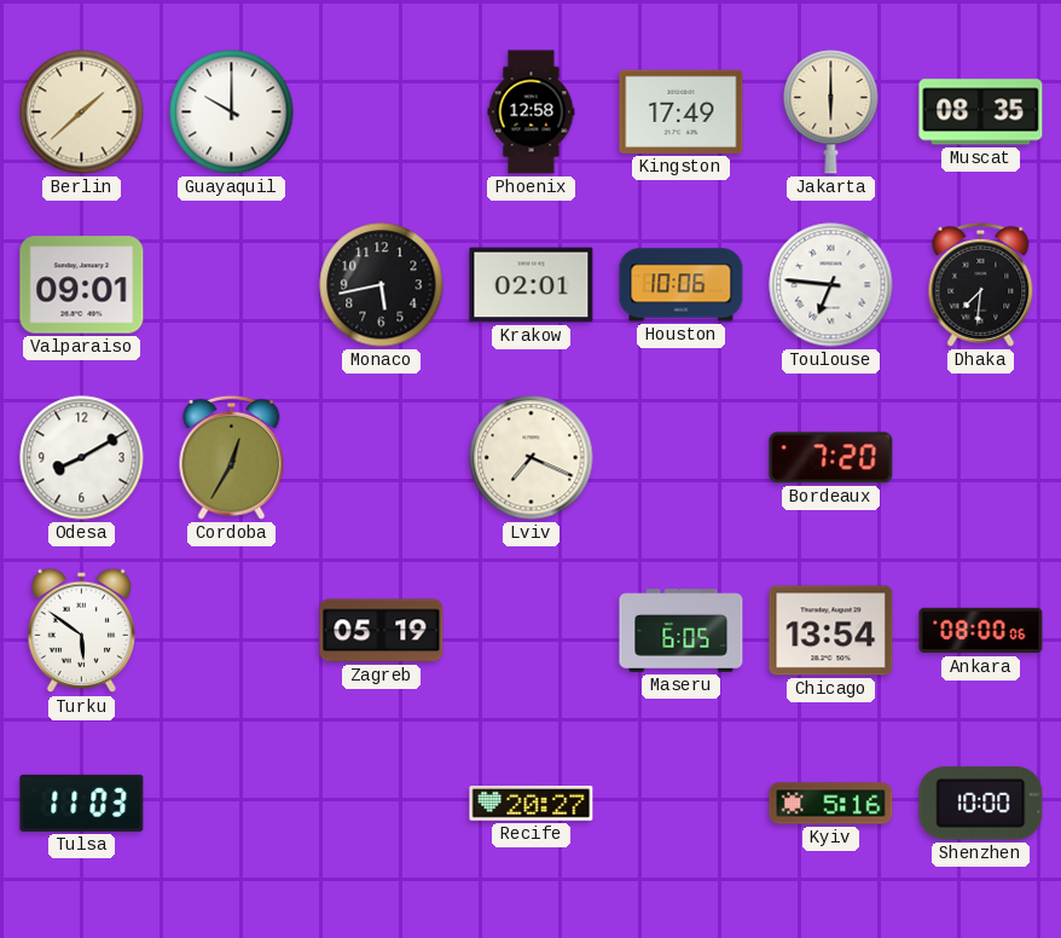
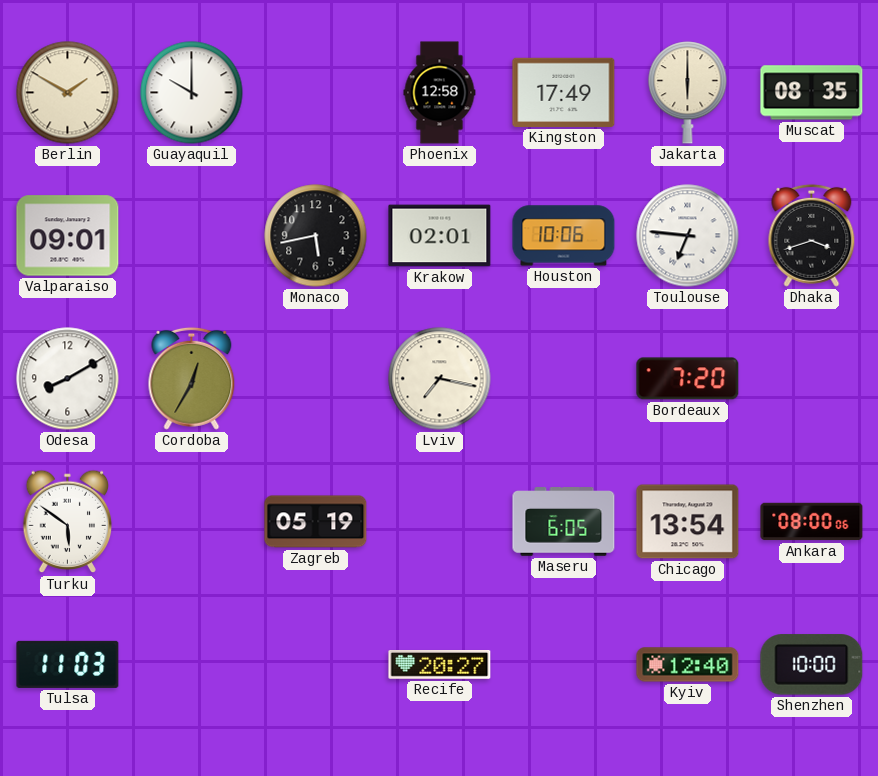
Berlin: 1:38 -> 1:50 (68, 93)
Dhaka: 7:31 -> 3:42 (812, 235)
Lviv: 7:19 -> 7:17 (440, 379)
Kyiv: 5:16 -> 12:40 (688, 665)
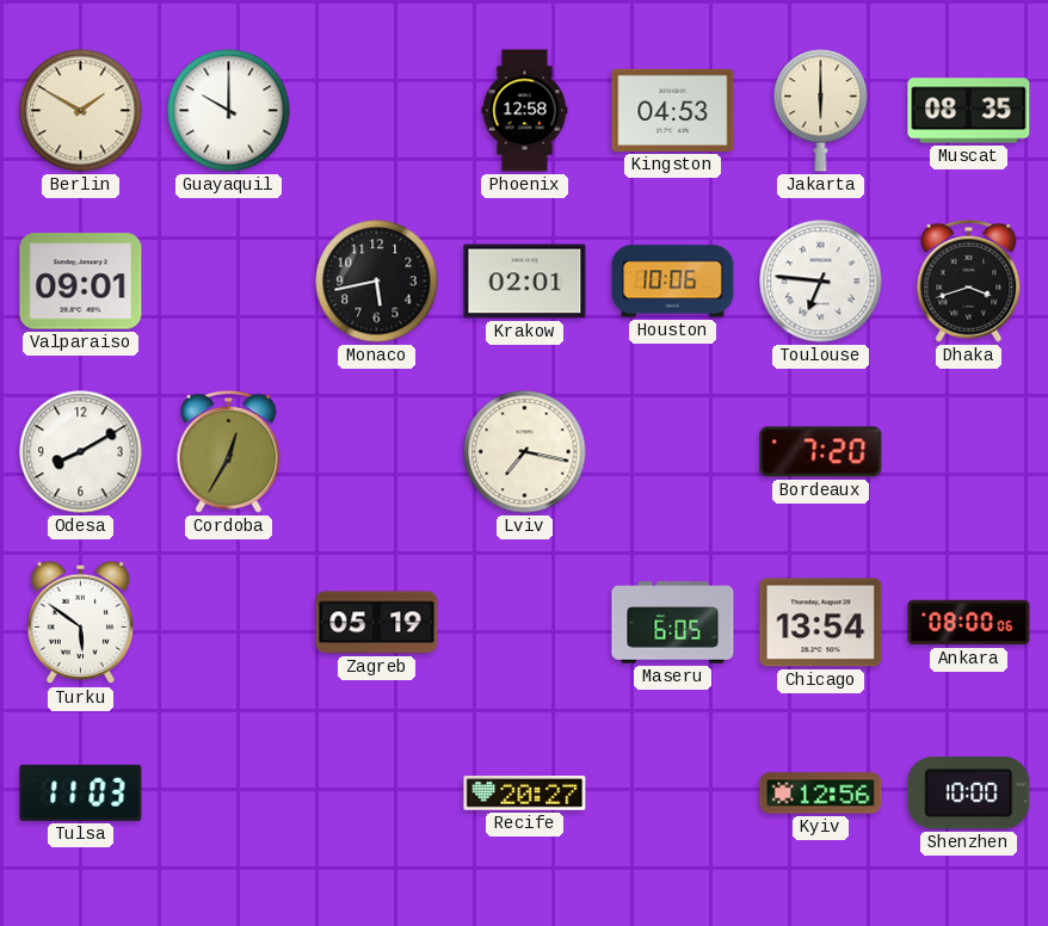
Kingston: 17:49 -> 04:53 (673, 110)
Kyiv: 12:40 -> 12:56 (821, 794)
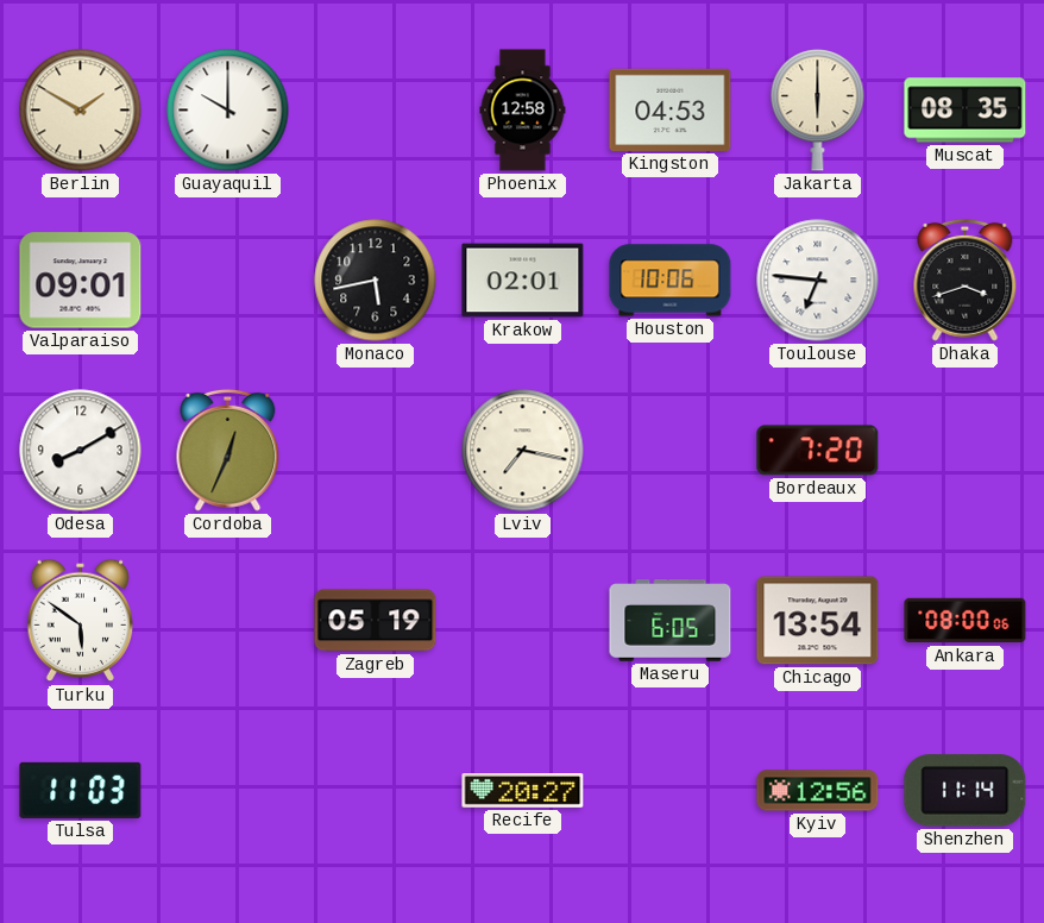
Cordoba: 12:35 -> 12:34 (228, 450)
Shenzhen: 10:00 -> 11:14 (966, 791)
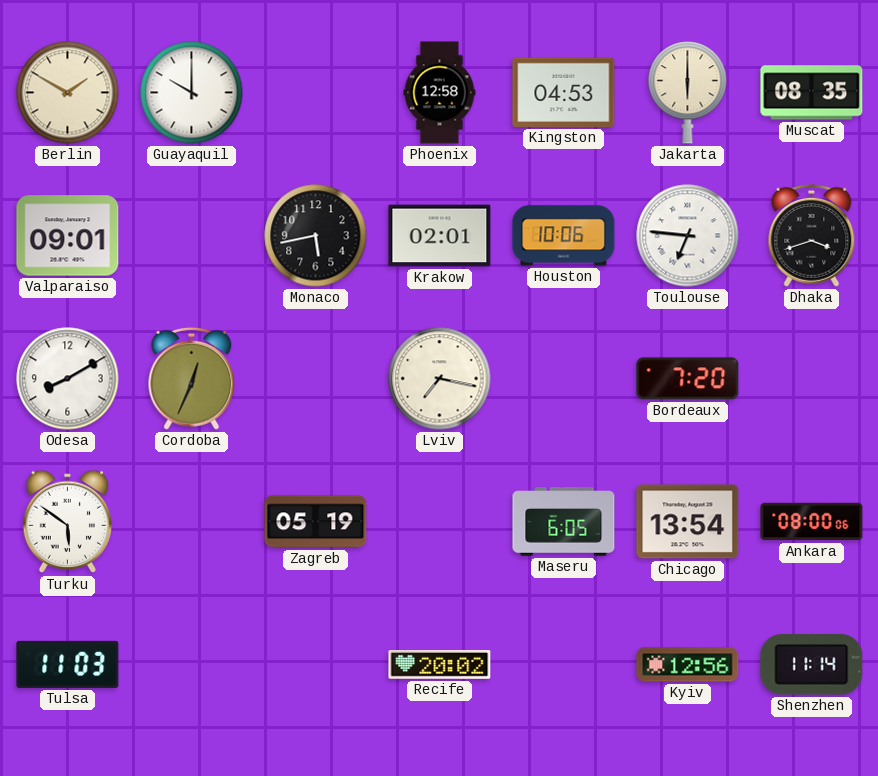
Recife: 20:27 -> 20:02 (440, 665)
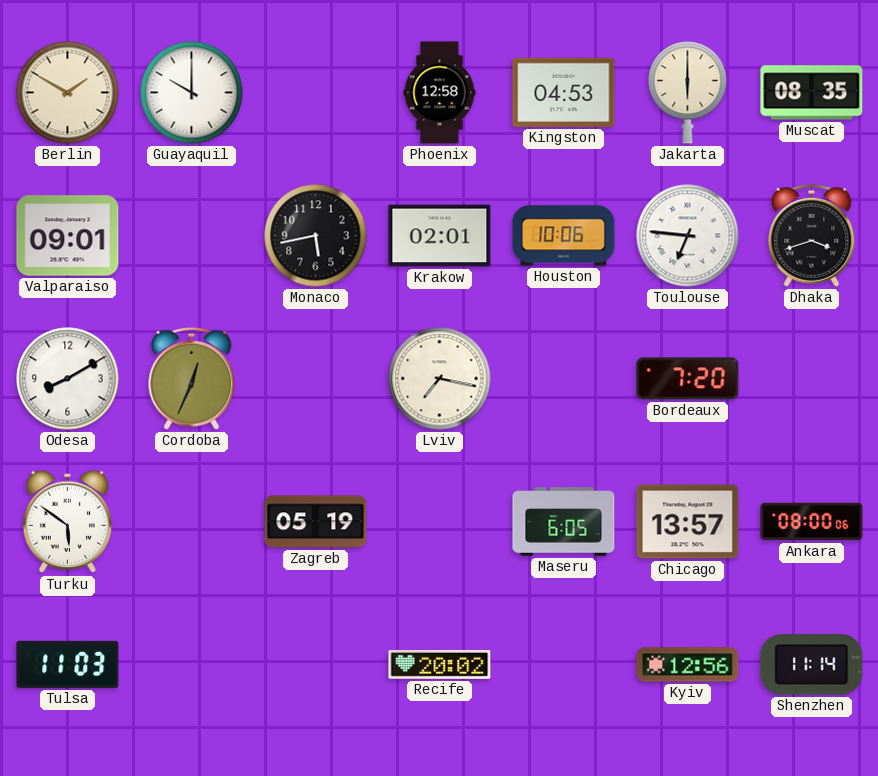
Chicago: 13:54 -> 13:57 (688, 522)
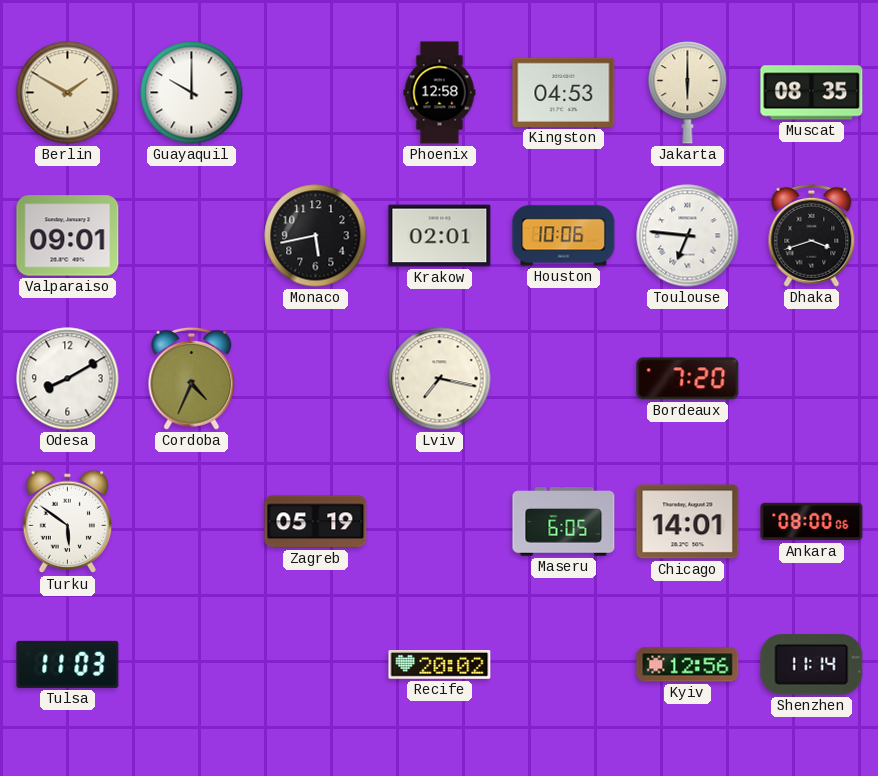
Cordoba: 12:34 -> 4:34 (192, 378)
Chicago: 13:57 -> 14:01 (688, 522)
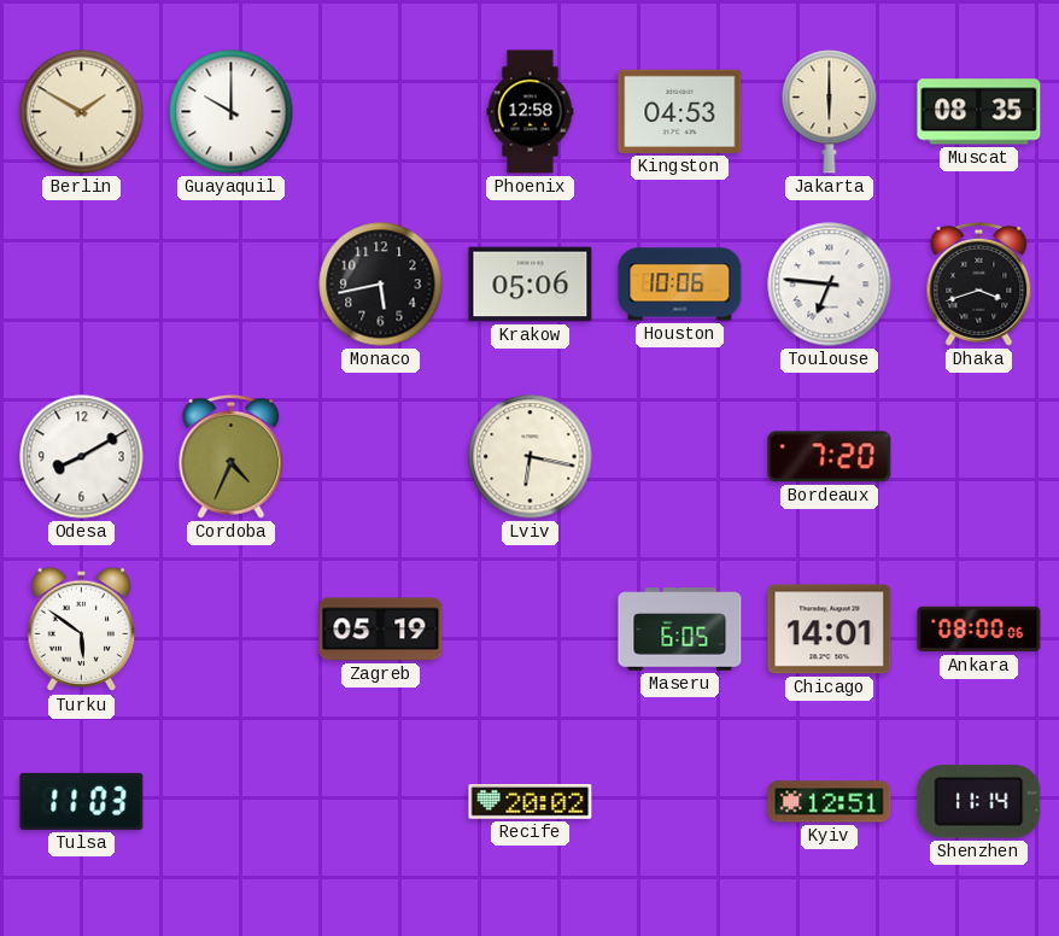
Valparaiso: 09:01 -> none (68, 236)
Krakow: 02:01 -> 05:06 (531, 285)
Lviv: 7:17 -> 6:17 (531, 457)
Kyiv: 12:56 -> 12:51 (830, 802)
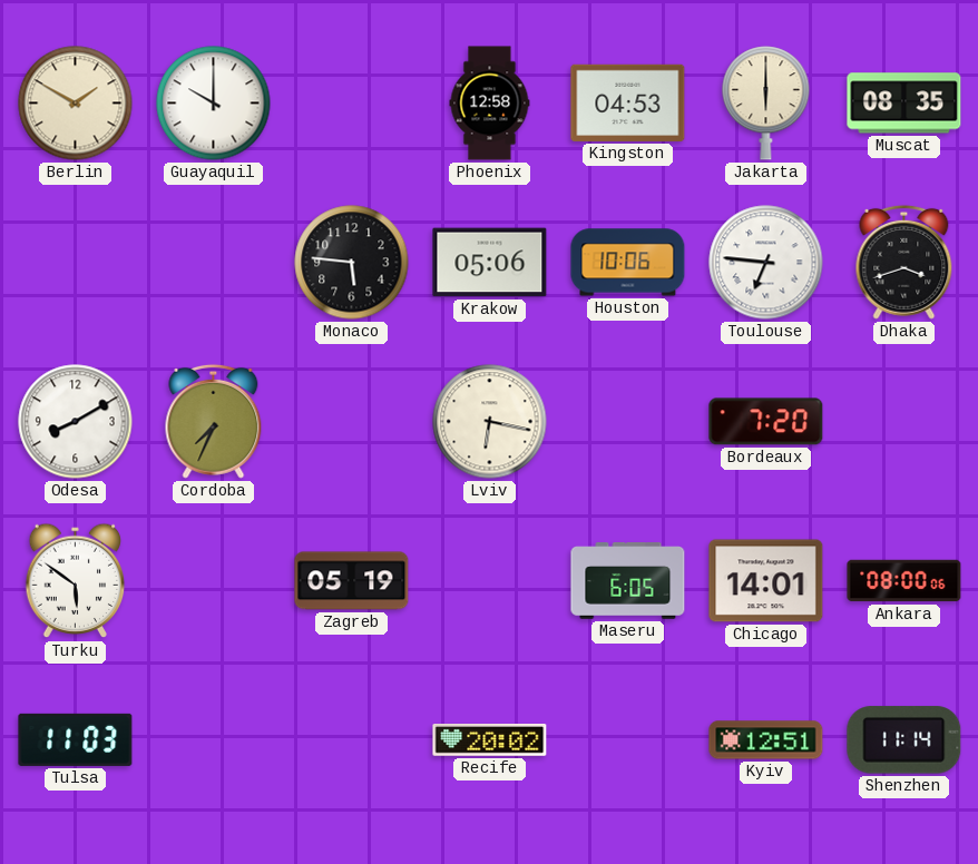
Monaco: 5:43 -> 5:46 (352, 263)
Cordoba: 4:34 -> 7:34 (214, 421)
